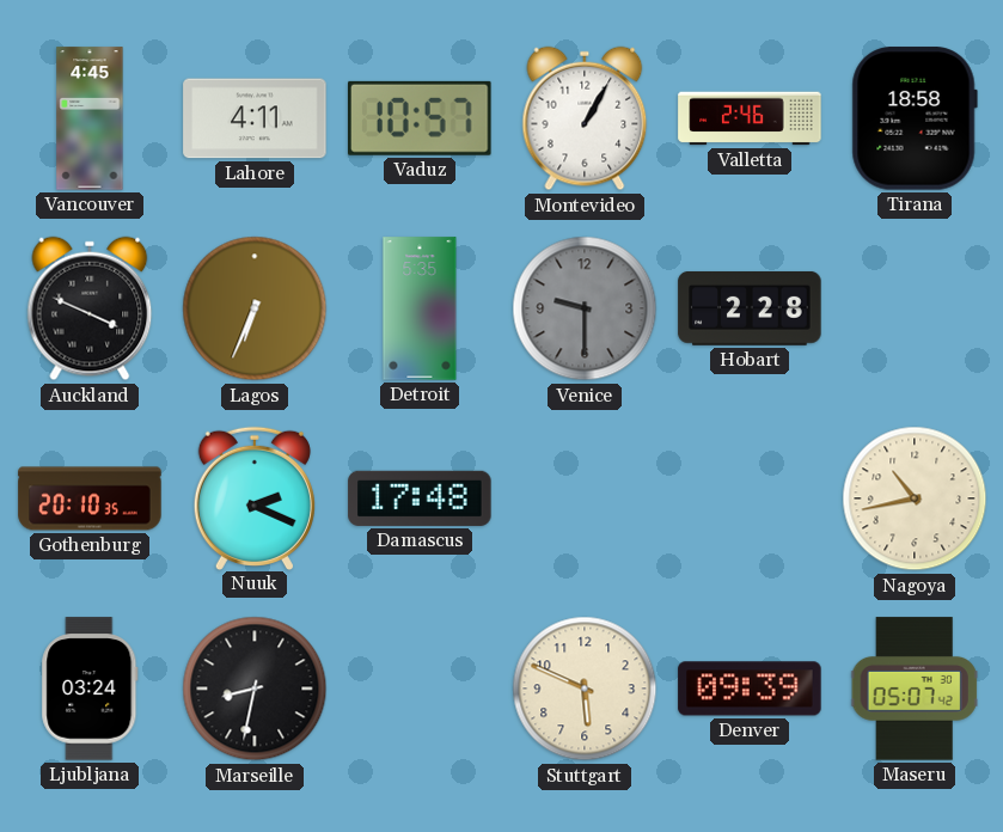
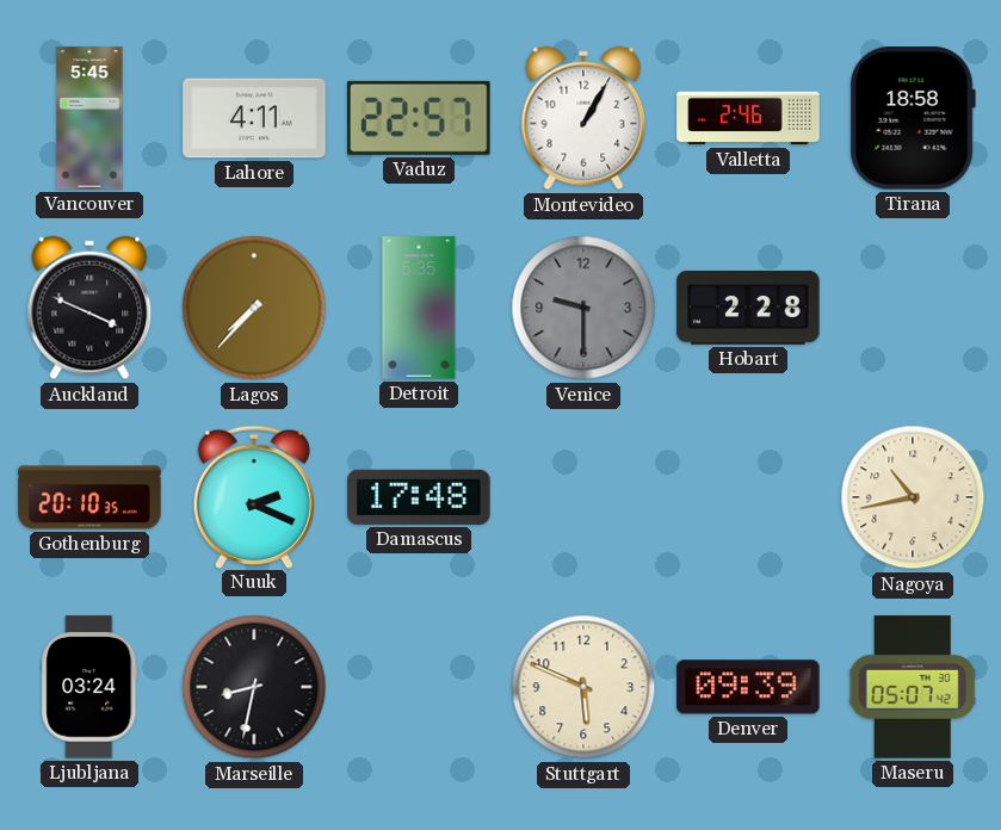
Vancouver: 4:45 -> 5:45 (89, 118)
Vaduz: 10:57 -> 22:57 (419, 118)
Lagos: 6:34 -> 7:37 (254, 308)
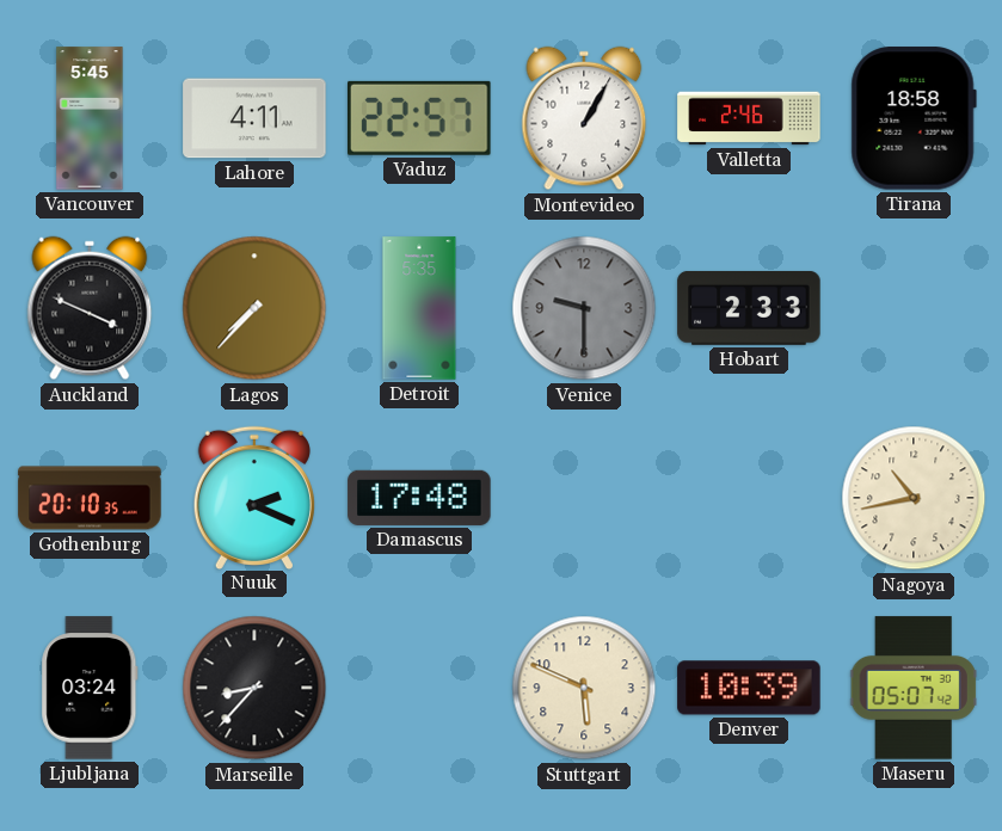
Hobart: 2:28 -> 2:33 (749, 308)
Marseille: 8:32 -> 8:37 (254, 688)
Denver: 09:39 -> 10:39 (749, 688)
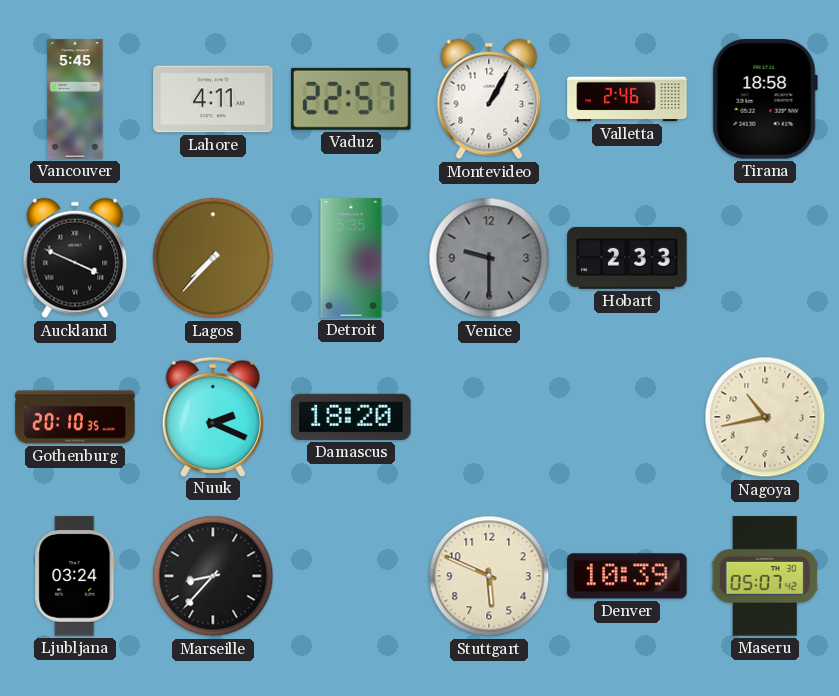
Damascus: 17:48 -> 18:20 (351, 417)
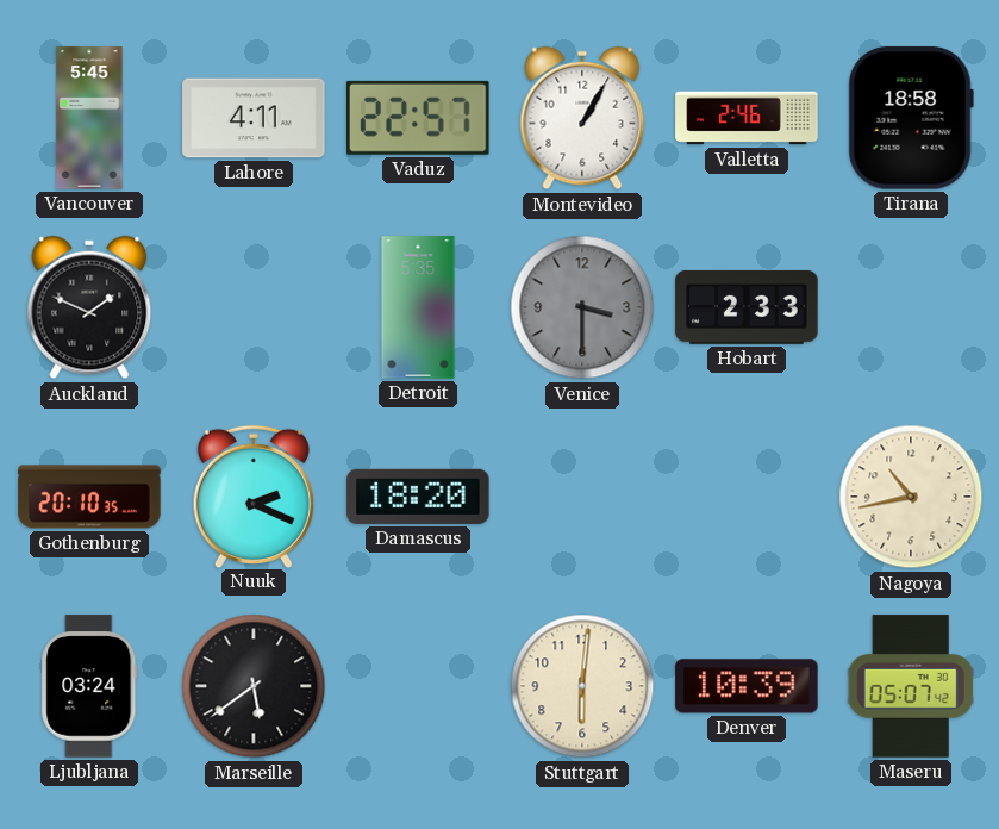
Auckland: 3:49 -> 1:49 (89, 307)
Lagos: 7:37 -> none (213, 258)
Venice: 9:30 -> 3:30 (582, 307)
Marseille: 8:37 -> 5:39 (254, 686)
Stuttgart: 5:49 -> 6:01 (582, 686)
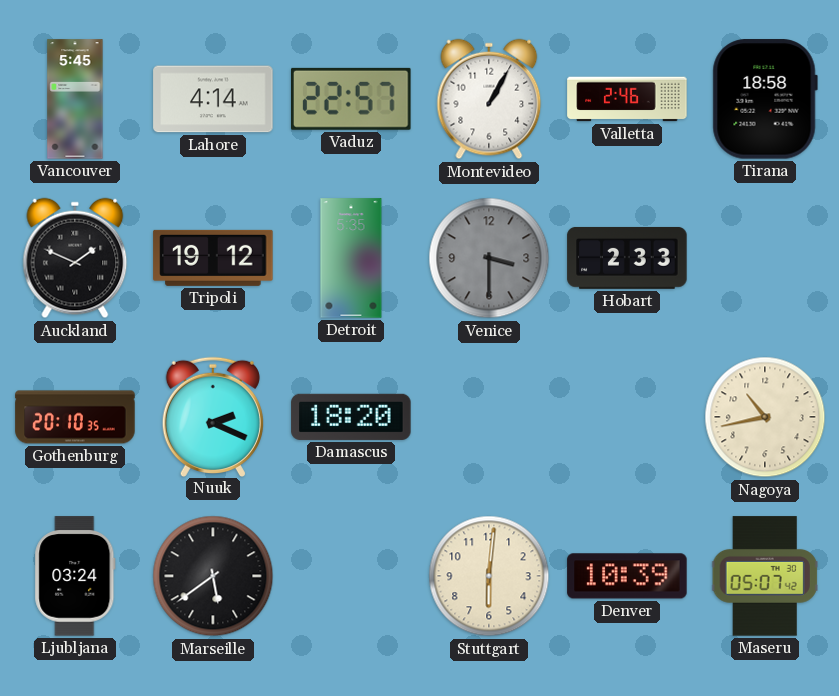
Lahore: 4:11 -> 4:14 (213, 99)
Tripoli: none -> 19:12 (213, 258)
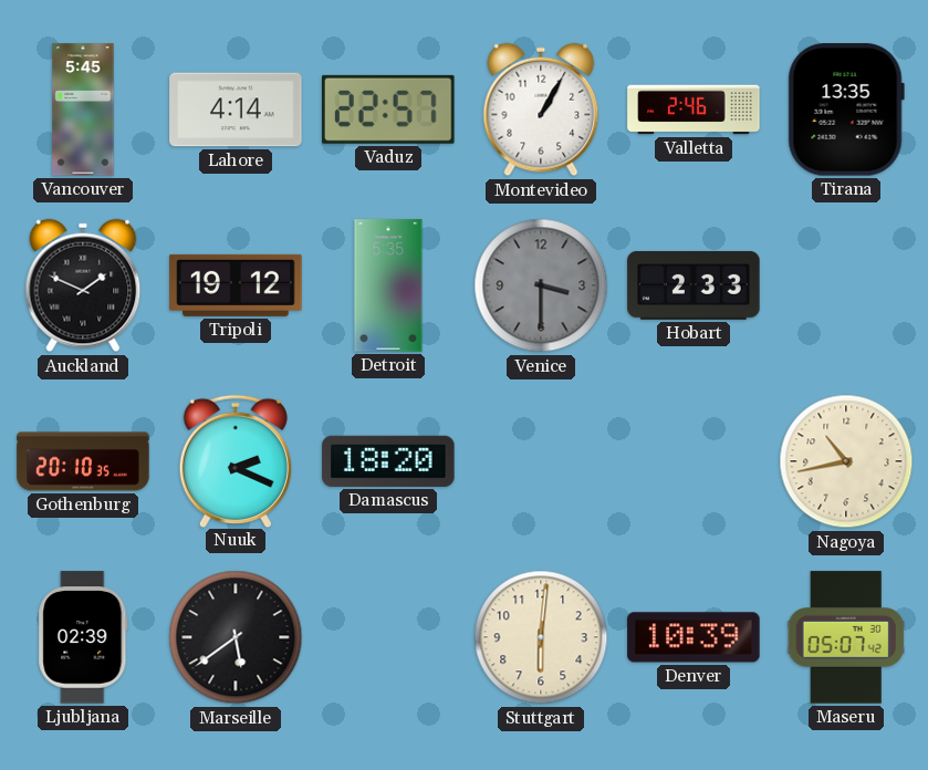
Tirana: 18:58 -> 13:35 (846, 110)
Ljubljana: 03:24 -> 02:39 (83, 637)
